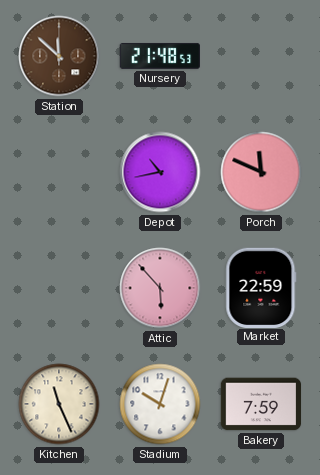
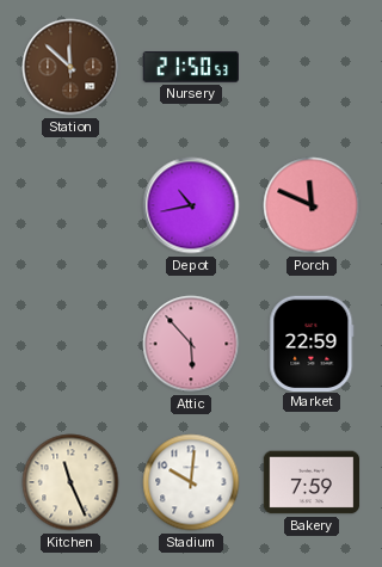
Nursery: 21:48 -> 21:50 (190, 67)
Stadium: 10:03 -> 10:01 (191, 482)
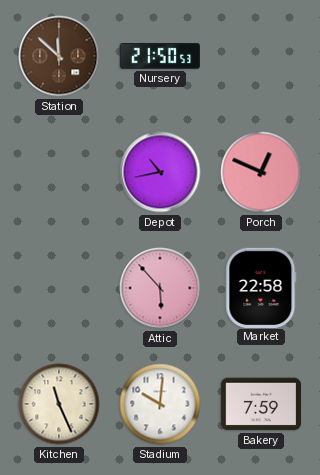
Porch: 11:49 -> 12:49 (261, 172)
Market: 22:59 -> 22:58 (261, 287)
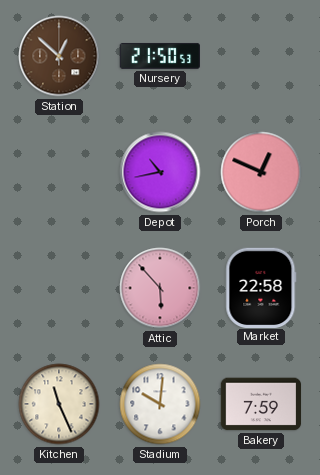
Station: 11:52 -> 12:52 (59, 56)
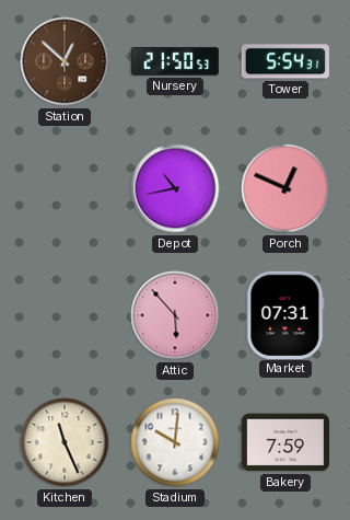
Tower: none -> 5:54 (284, 61)
Market: 22:58 -> 07:31 (285, 314)
